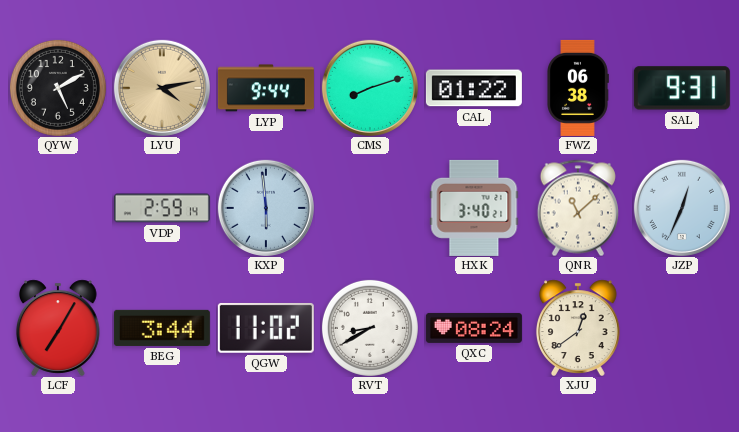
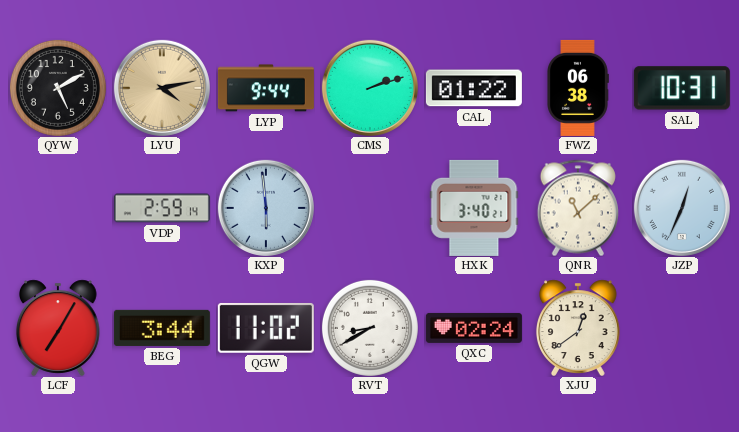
CMS: 8:12 -> 2:12 (370, 88)
SAL: 9:31 -> 10:31 (682, 88)
QXC: 08:24 -> 02:24 (474, 328)
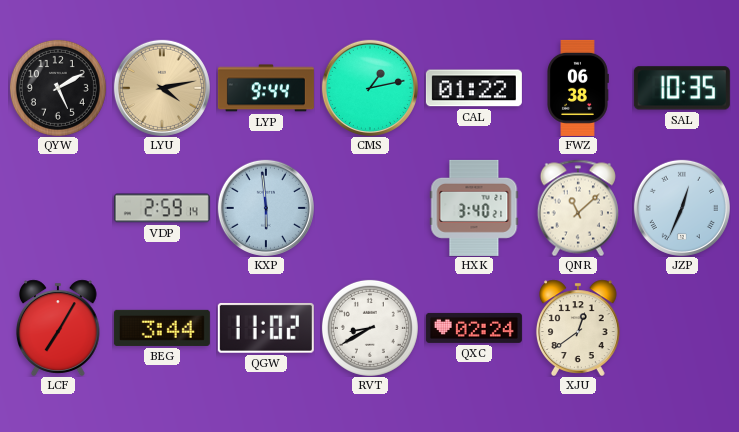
CMS: 2:12 -> 1:13 (370, 88)
SAL: 10:31 -> 10:35 (682, 88)
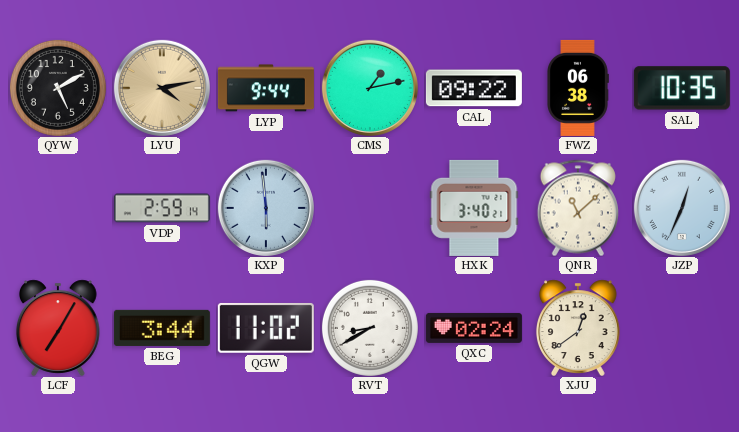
CAL: 01:22 -> 09:22 (474, 88)
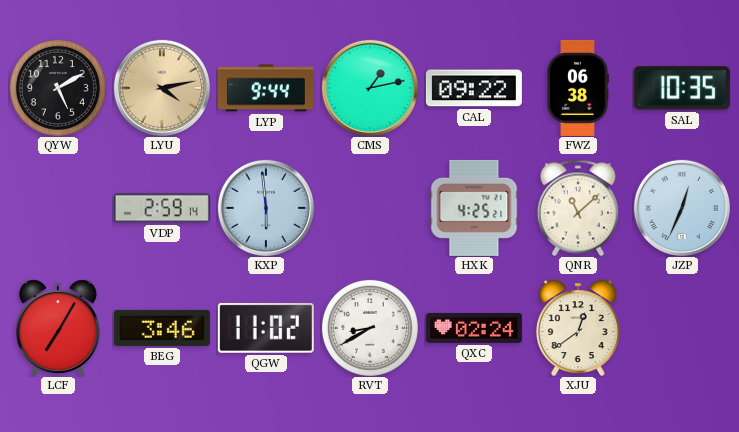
HXK: 3:40 -> 4:25 (474, 208)
BEG: 3:44 -> 3:46 (162, 328)
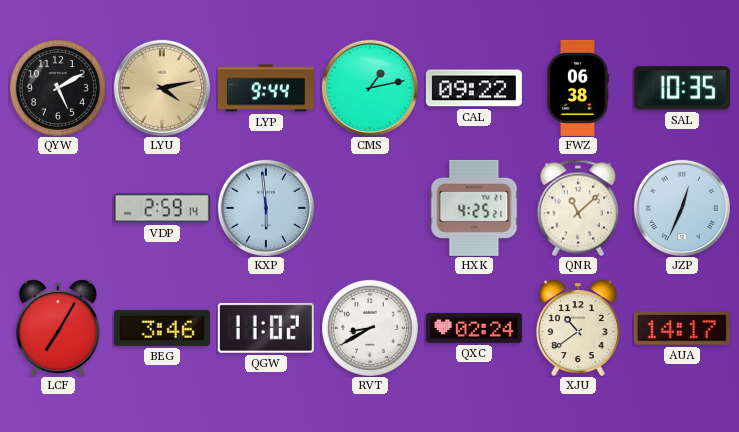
XJU: 12:39 -> 10:39 (578, 328)
AUA: none -> 14:17 (682, 328)
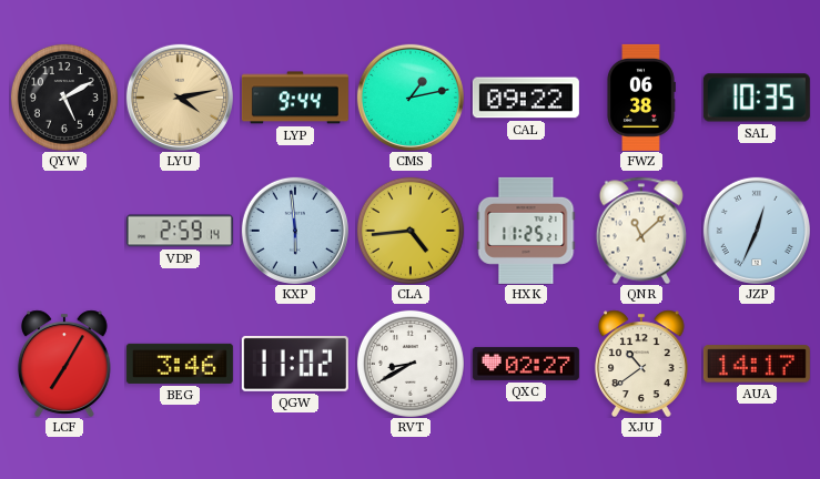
CLA: none -> 4:44 (411, 231)
HXK: 4:25 -> 11:25 (526, 231)
QXC: 02:24 -> 02:27 (526, 364)
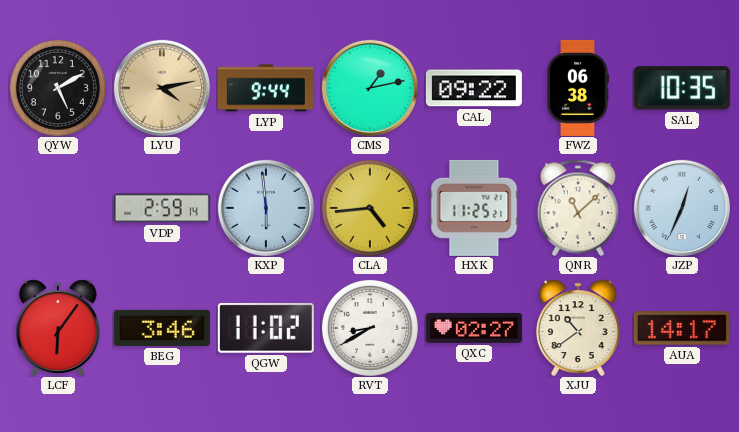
LCF: 7:05 -> 6:06 (58, 328)
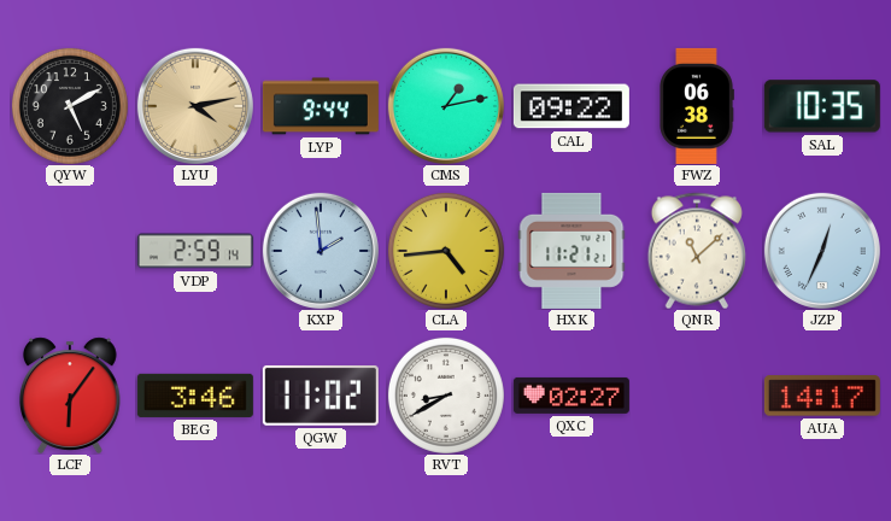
KXP: 5:59 -> 1:59 (321, 251)
HXK: 11:25 -> 11:21 (571, 251)
XJU: 10:39 -> none (578, 328)
